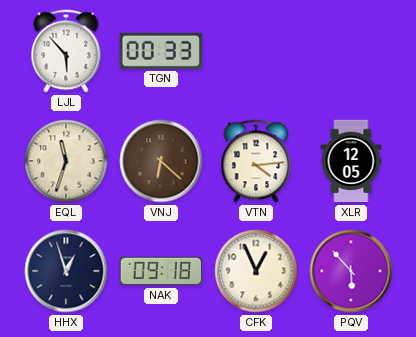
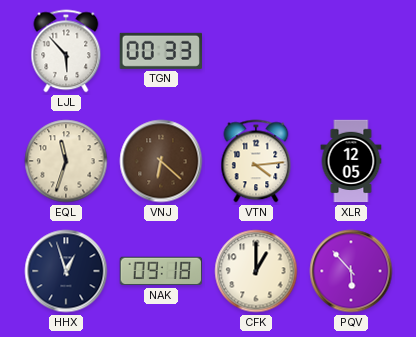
CFK: 12:56 -> 1:00 (256, 271)
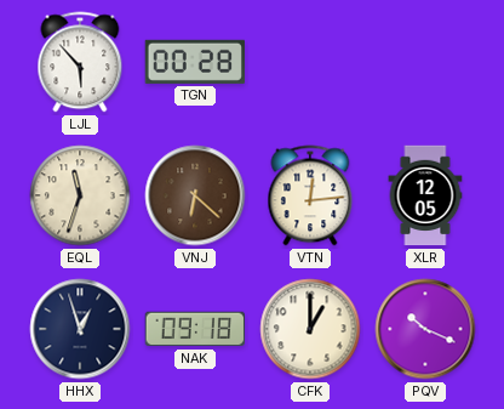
TGN: 00:33 -> 00:28 (195, 62)
VTN: 4:14 -> 12:14 (310, 195)
PQV: 5:53 -> 10:19 (425, 329)
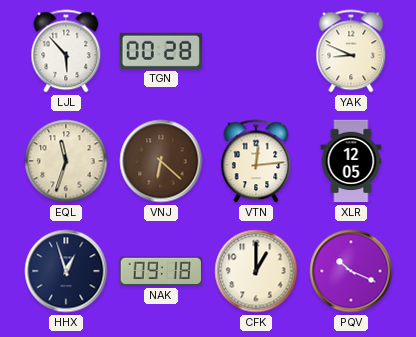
YAK: none -> 8:49 (351, 51)
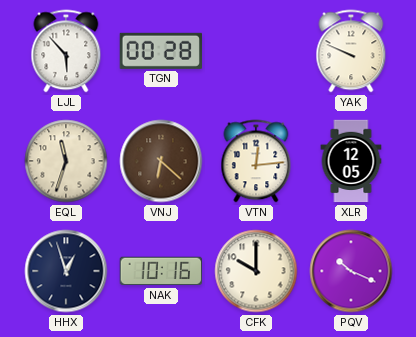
YAK: 8:49 -> 9:49 (351, 51)
NAK: 09:18 -> 10:16 (160, 271)
CFK: 1:00 -> 10:00 (256, 271)
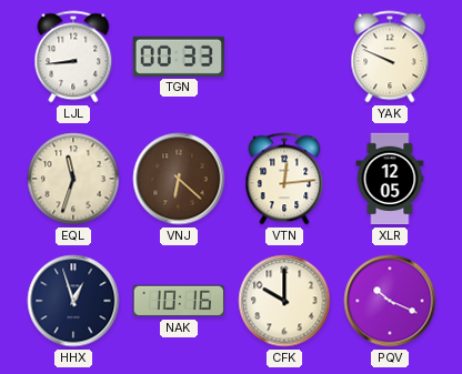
LJL: 5:53 -> 8:44 (73, 57)
TGN: 00:28 -> 00:33 (179, 57)
